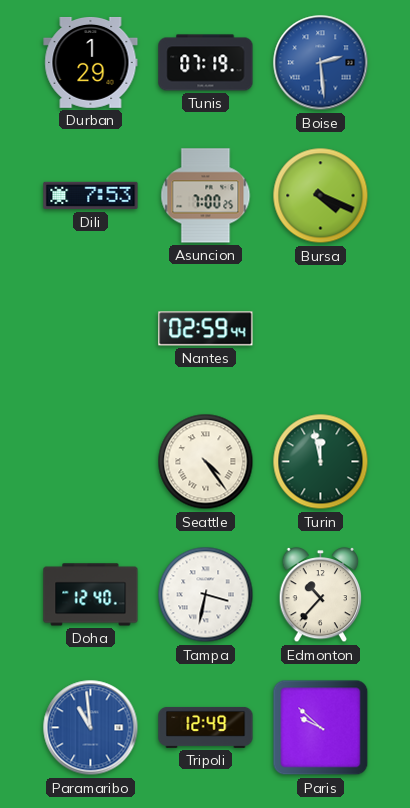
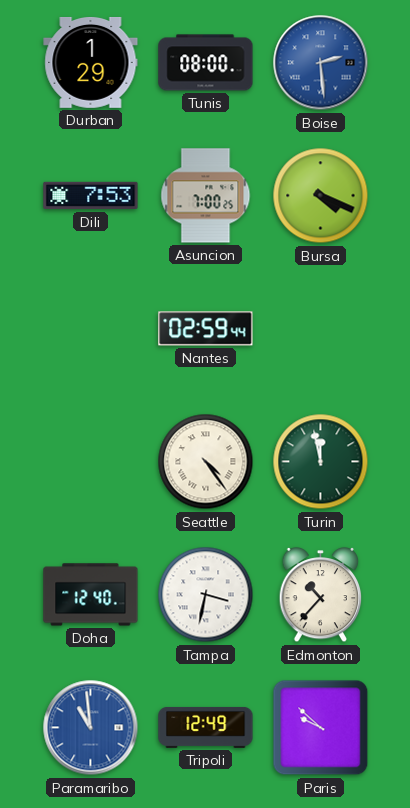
Tunis: 07:19 -> 08:00 (206, 63)
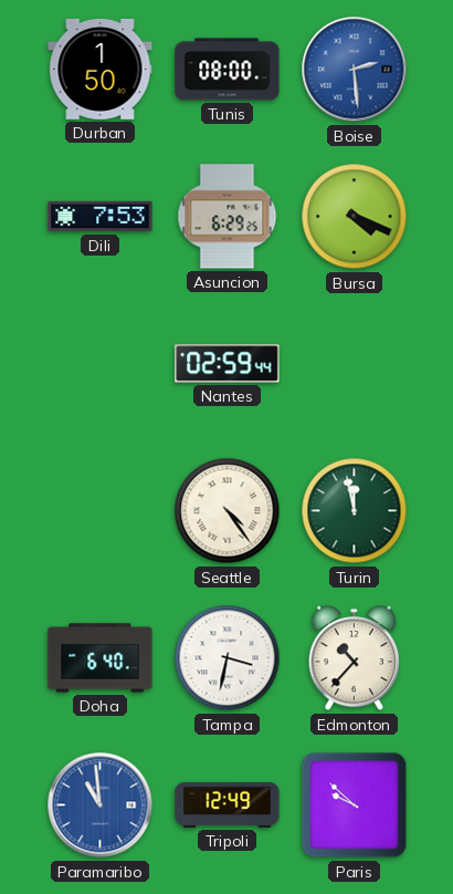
Durban: 1:29 -> 1:50 (101, 69)
Asuncion: 7:00 -> 6:29 (228, 217)
Doha: 12:40 -> 6:40 (101, 658)
